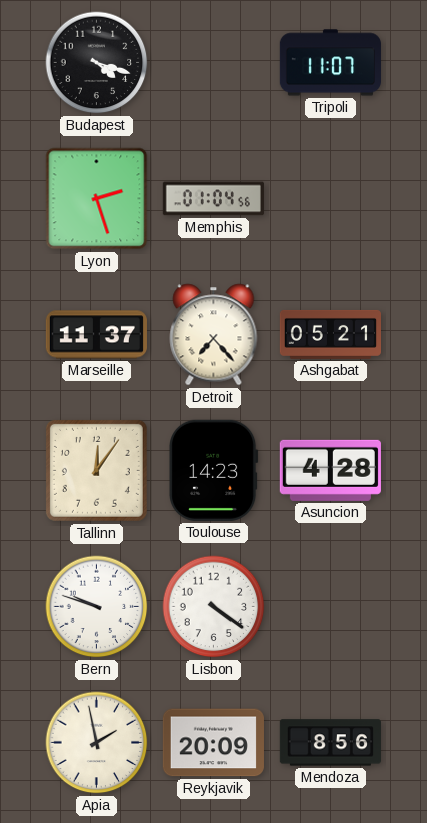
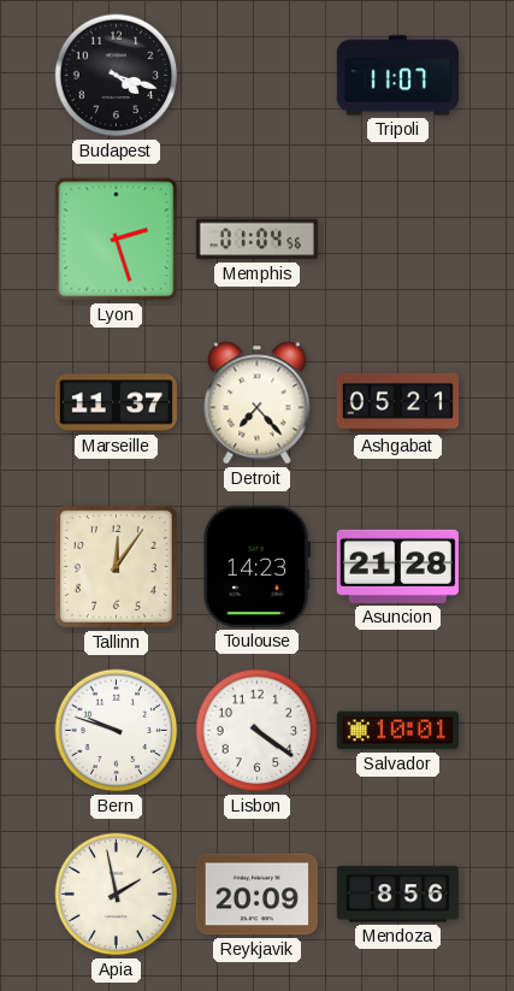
Asuncion: 4:28 -> 21:28 (397, 566)
Salvador: none -> 10:01 (397, 731)
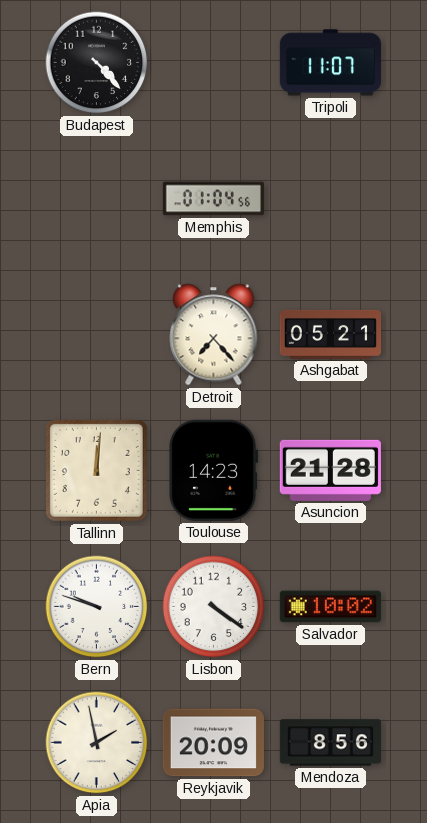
Budapest: 4:18 -> 4:23 (97, 63)
Lyon: 2:27 -> none (117, 240)
Marseille: 11:37 -> none (116, 403)
Tallinn: 12:06 -> 12:01 (96, 470)
Salvador: 10:01 -> 10:02 (330, 607)
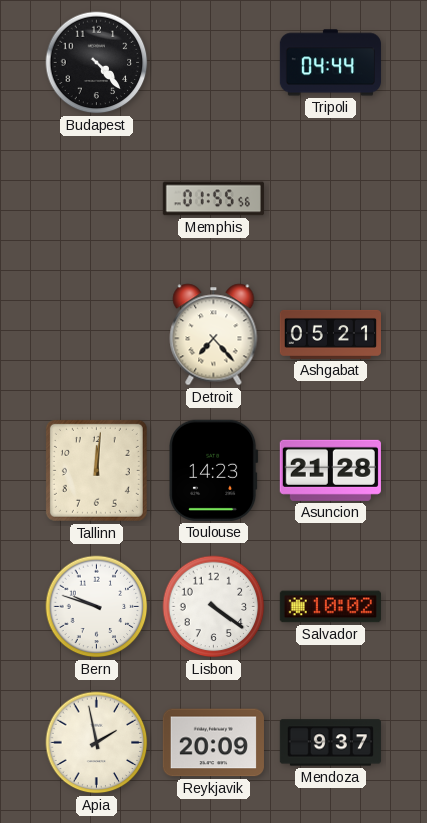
Tripoli: 11:07 -> 04:44 (330, 63)
Memphis: 01:04 -> 01:55 (213, 199)
Mendoza: 8:56 -> 9:37 (330, 743)
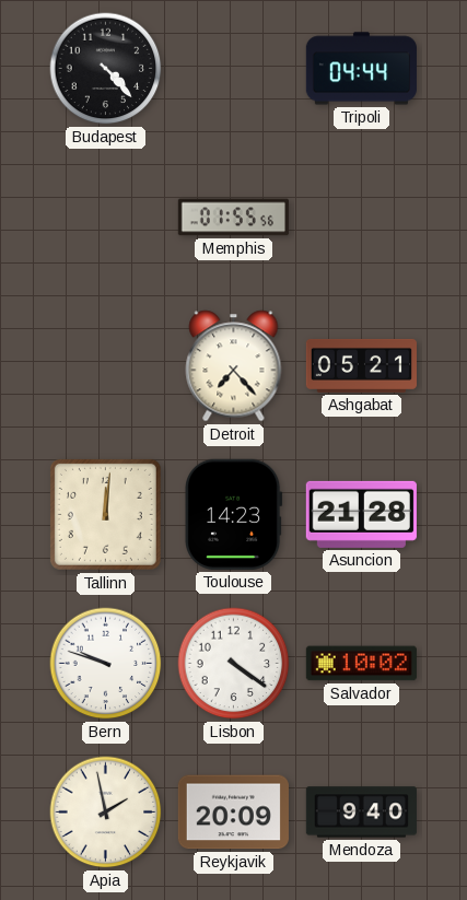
Mendoza: 9:37 -> 9:40 (361, 813)
